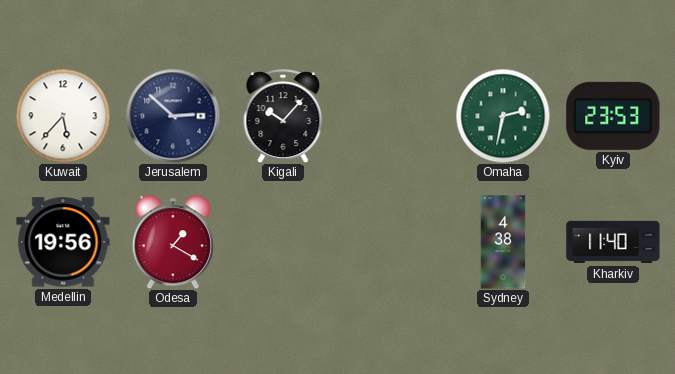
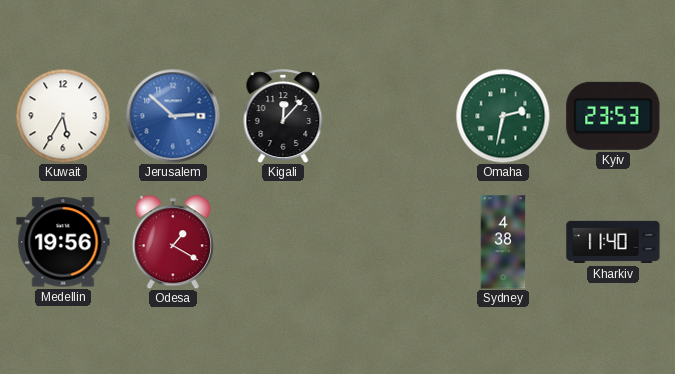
Kuwait: 5:37 -> 5:35 (63, 116)
Jerusalem dial: navy -> blue (173, 116)
Kigali: 10:07 -> 12:07 (283, 116)
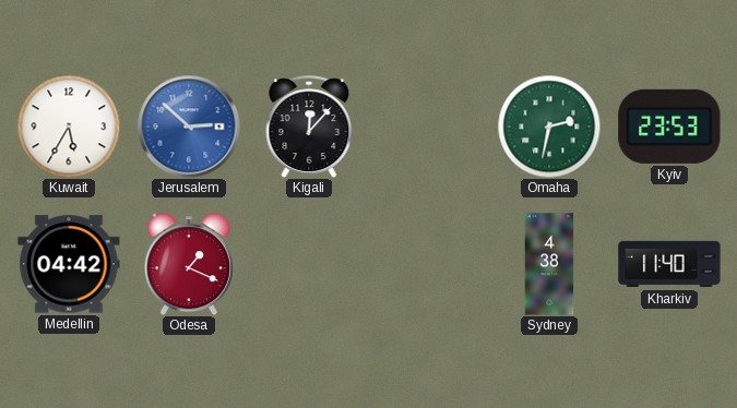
Medellin: 19:56 -> 04:42 (69, 264)
Odesa: 1:20 -> 1:19 (189, 264)
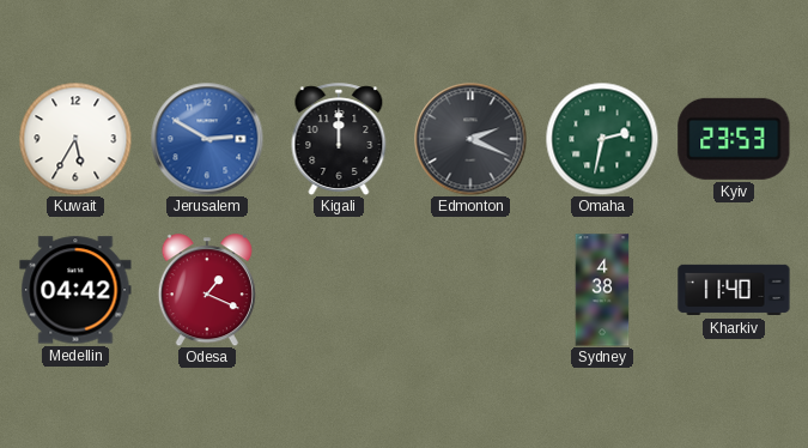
Jerusalem: 2:52 -> 2:50 (207, 139)
Kigali: 12:07 -> 12:00 (339, 139)
Edmonton: none -> 2:19 (470, 139)
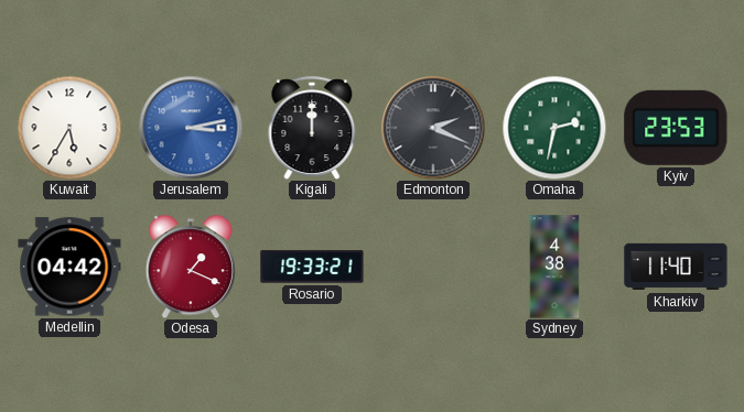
Jerusalem: 2:50 -> 3:13 (191, 128)
Rosario: none -> 19:33 (312, 267)
